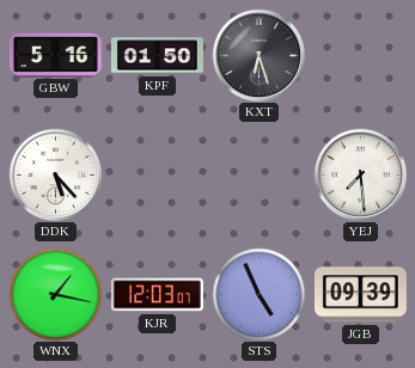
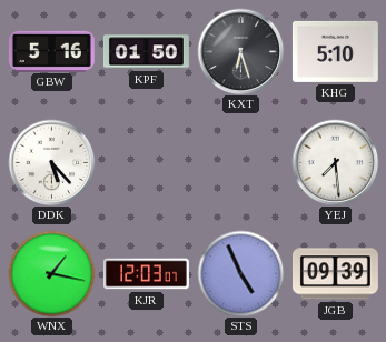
KHG: none -> 5:10 (335, 51)
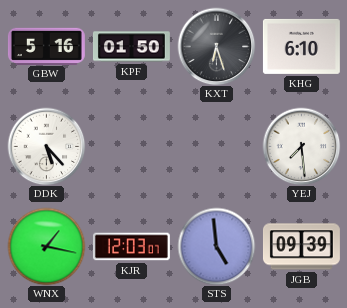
KHG: 5:10 -> 6:10 (301, 46)
STS: 4:56 -> 4:59 (216, 246)
